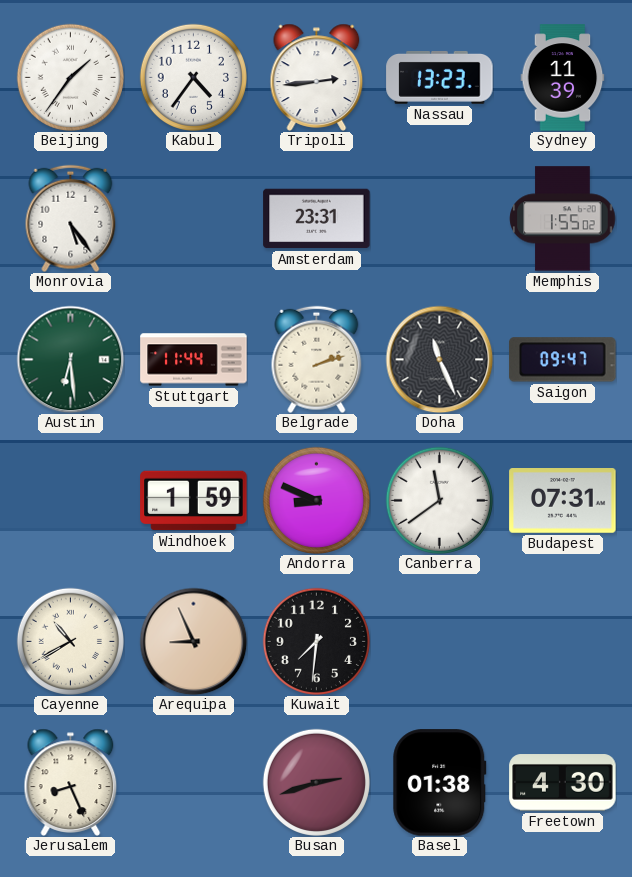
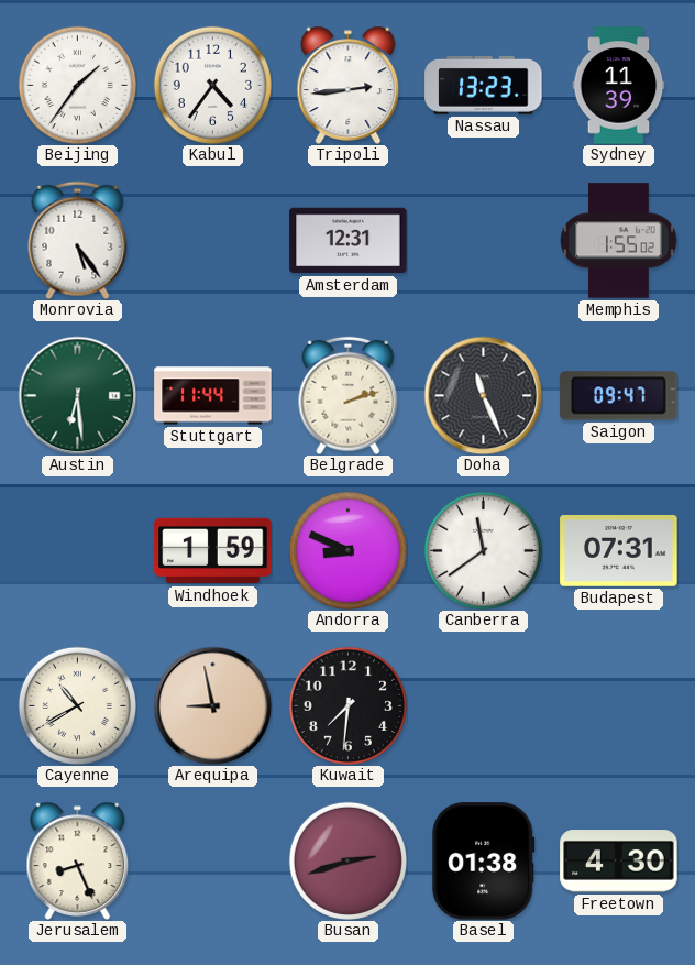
Amsterdam: 23:31 -> 12:31 (349, 241)
Arequipa: 8:56 -> 8:58 (212, 705)
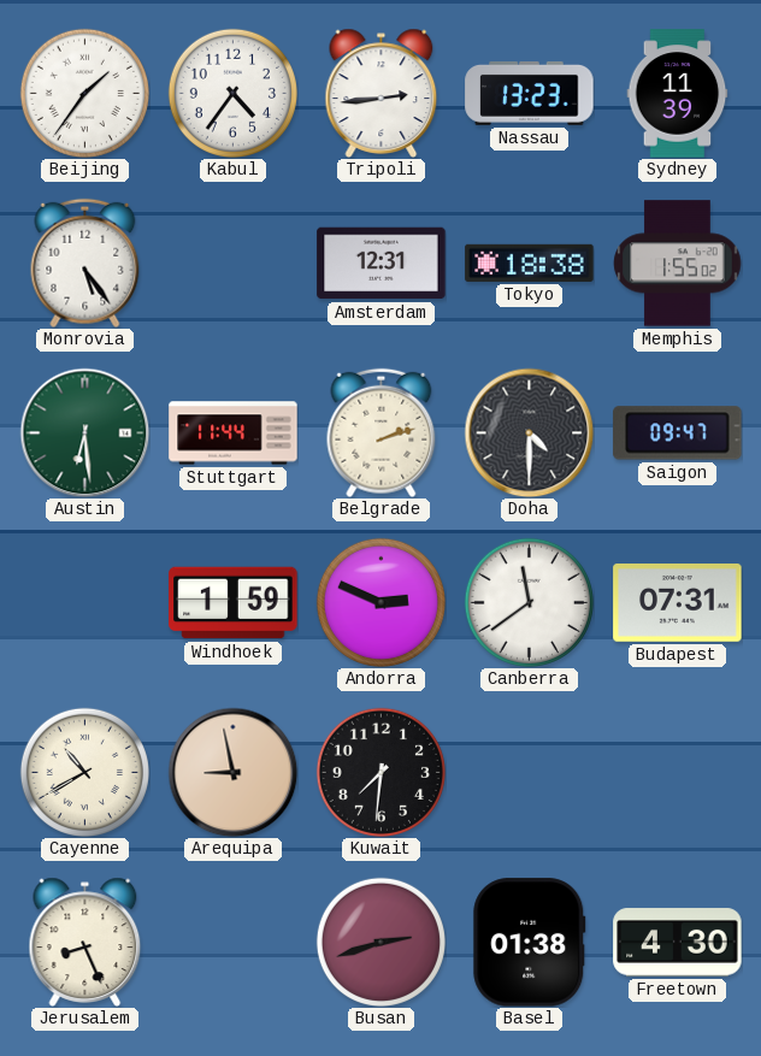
Tokyo: none -> 18:38 (530, 262)
Doha: 11:26 -> 4:30 (529, 432)
Andorra: 8:49 -> 2:49 (380, 602)
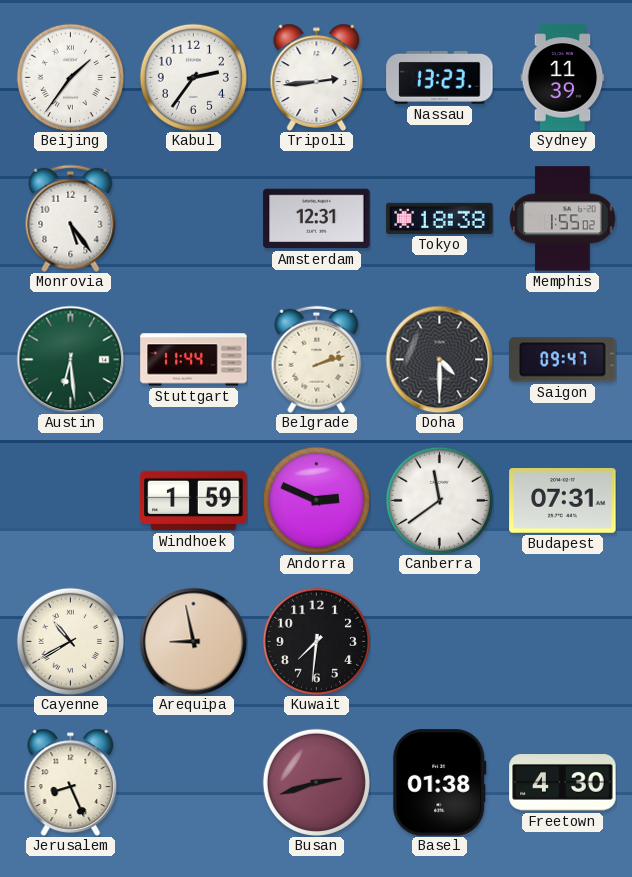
Kabul: 4:36 -> 2:36 (193, 77)
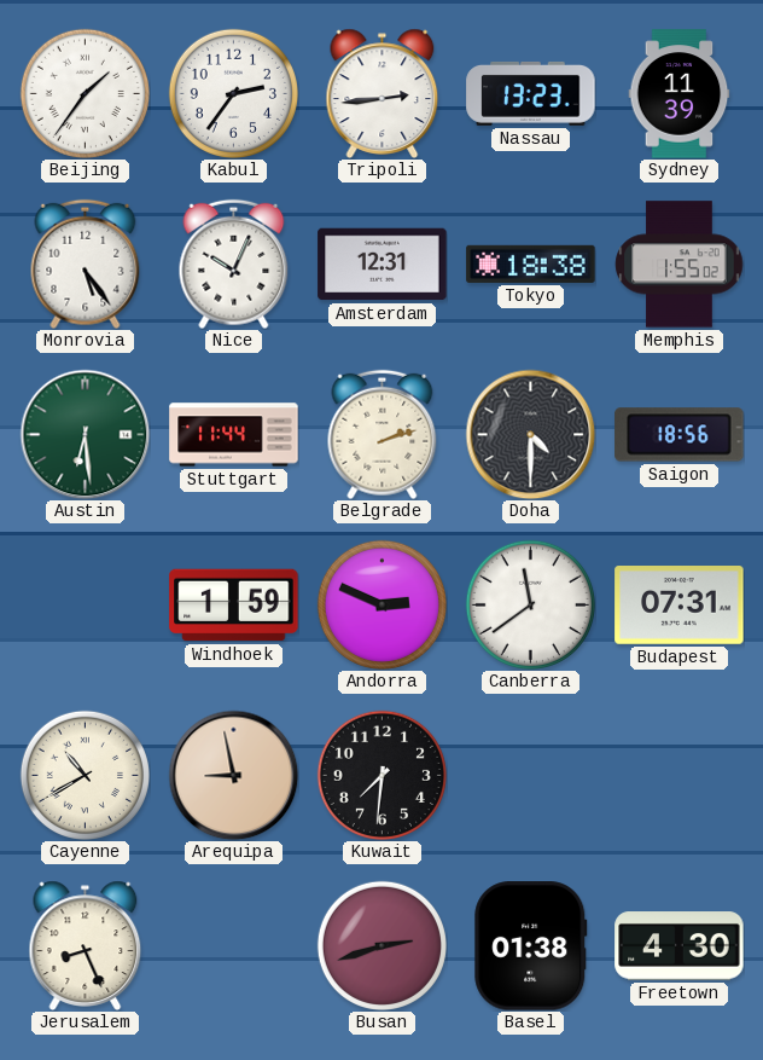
Nice: none -> 10:04 (234, 263)
Saigon: 09:47 -> 18:56 (680, 435)
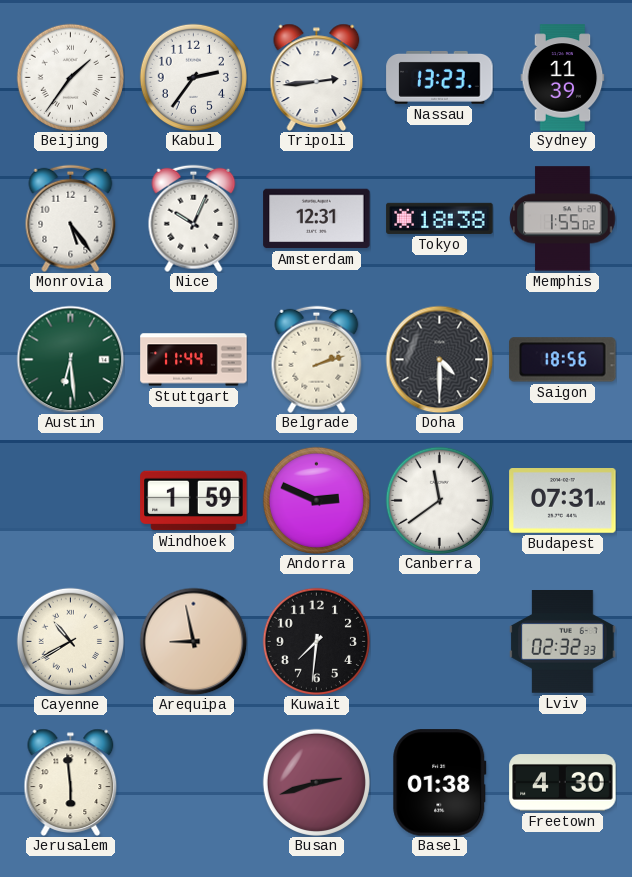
Lviv: none -> 02:32 (563, 642)
Jerusalem: 8:26 -> 5:59 (71, 782)
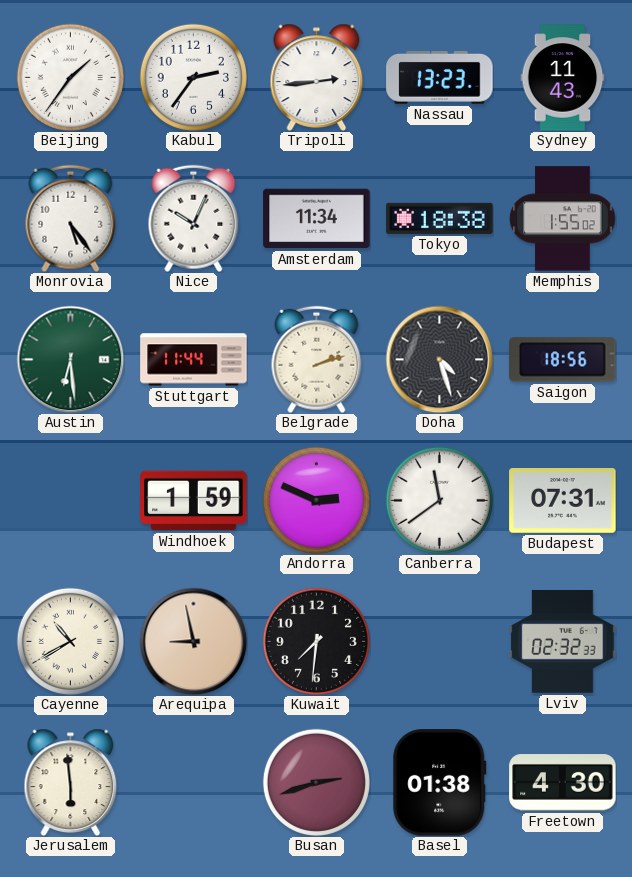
Sydney: 11:39 -> 11:43 (563, 78)
Amsterdam: 12:31 -> 11:34 (317, 219)
Doha: 4:30 -> 4:27 (439, 359)
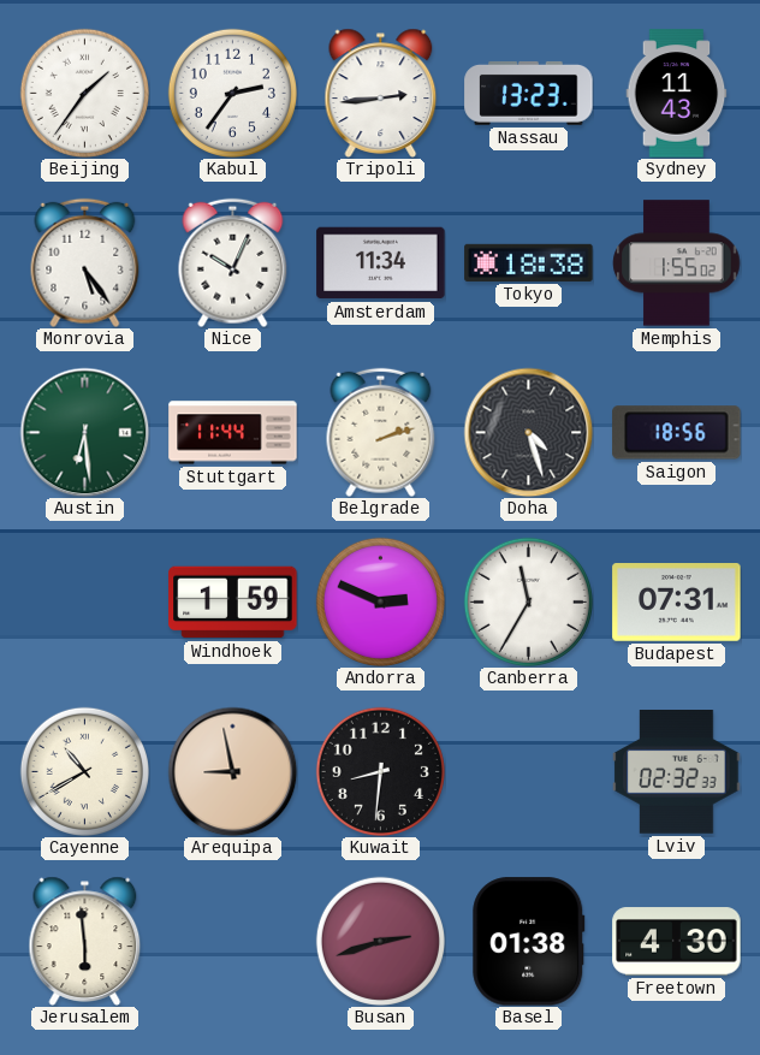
Canberra: 11:39 -> 11:35 (528, 601)
Kuwait: 7:31 -> 8:31 (380, 771)
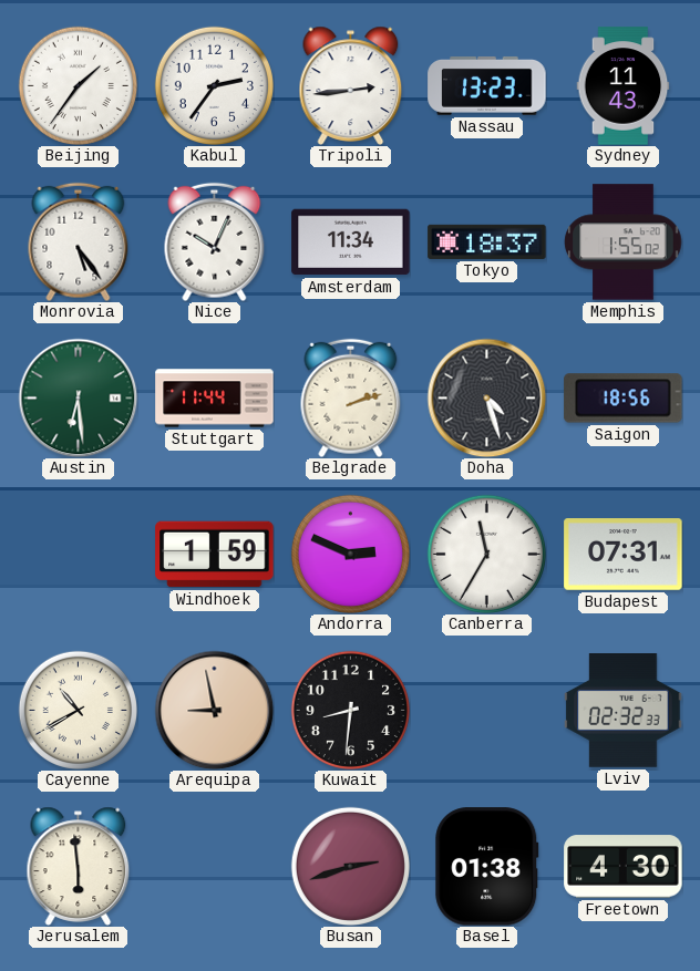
Tokyo: 18:38 -> 18:37 (487, 241)
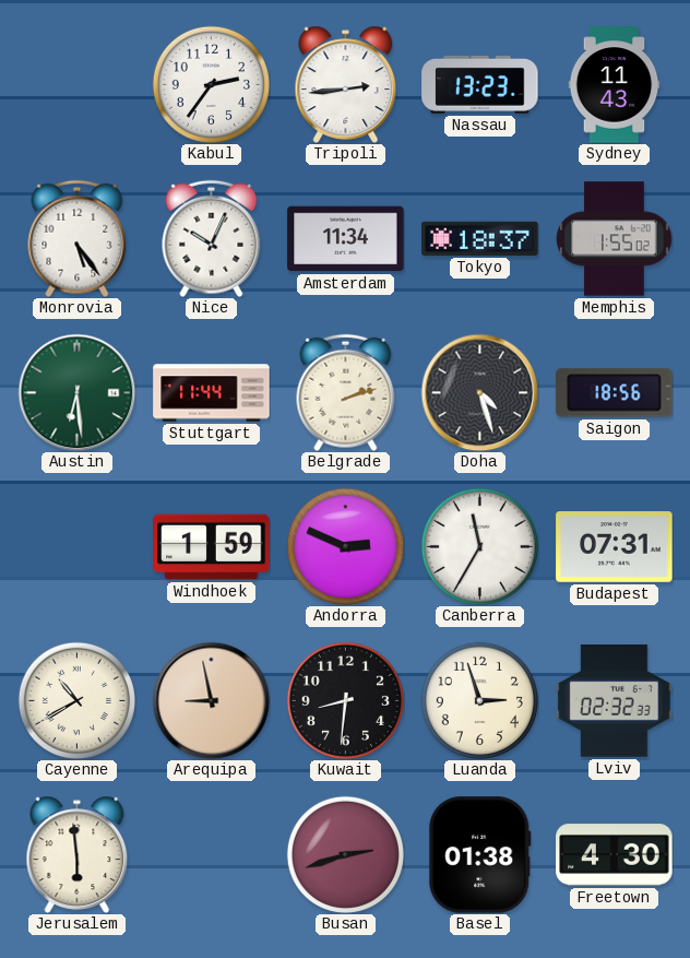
Beijing: 1:36 -> none (78, 85)
Luanda: none -> 2:57 (479, 700)
